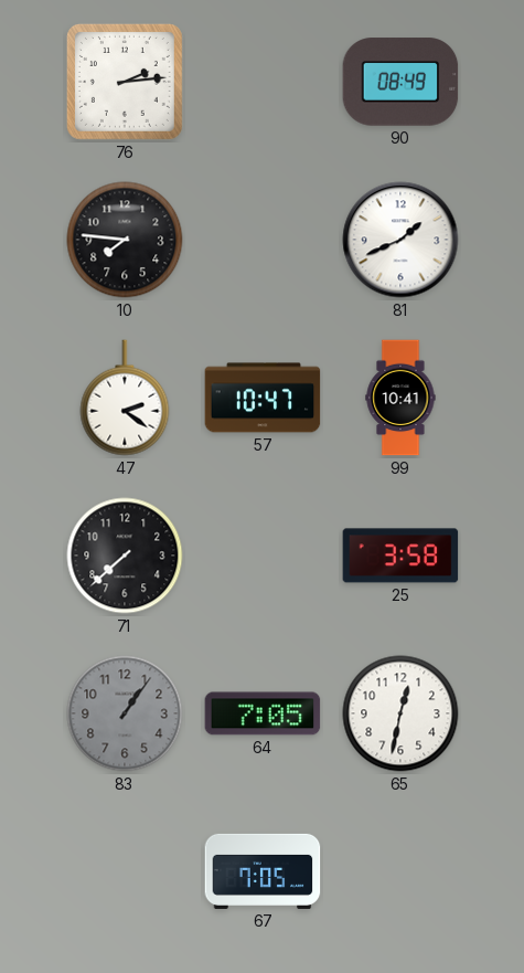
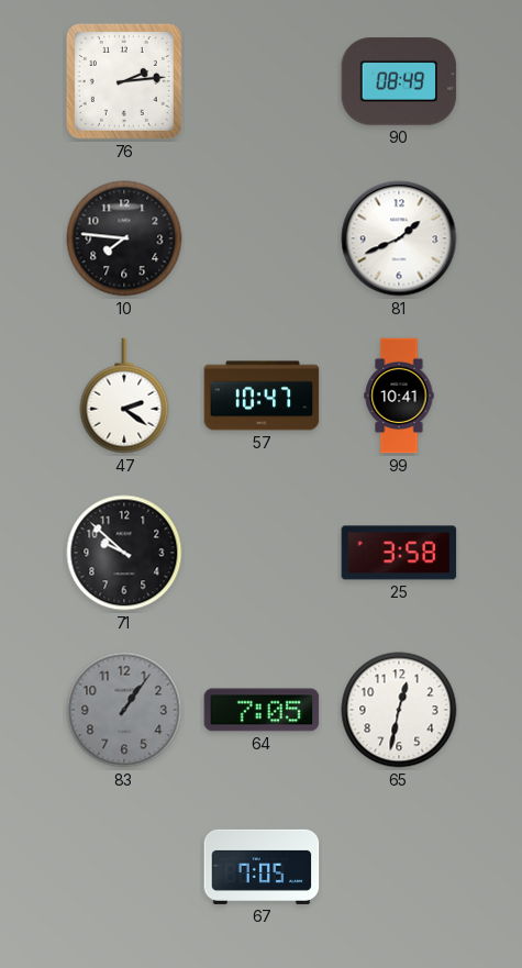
71: 7:38 -> 9:52 (124, 553)
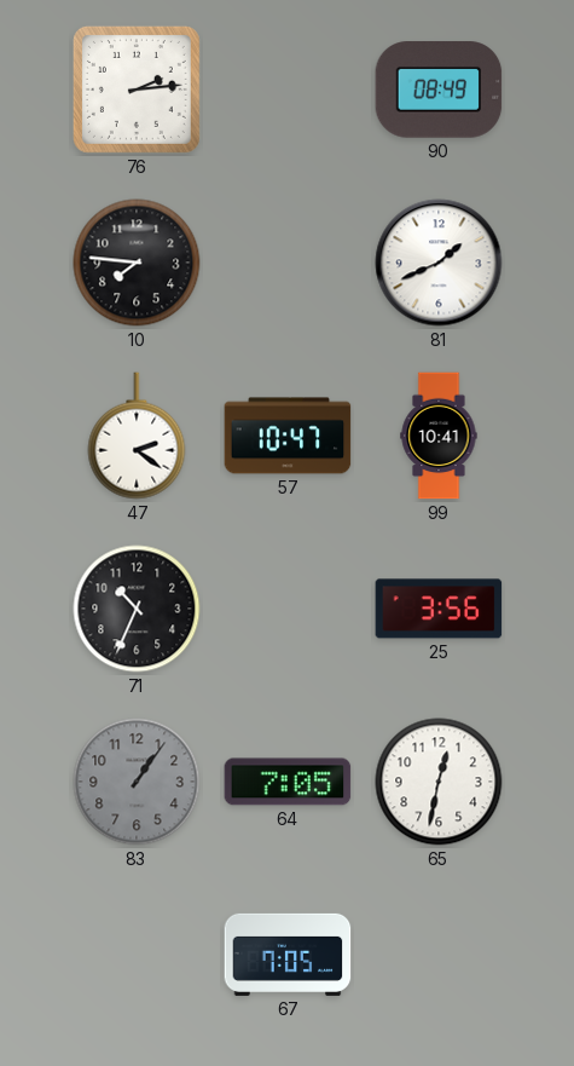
71: 9:52 -> 10:34 (137, 609)
25: 3:58 -> 3:56 (439, 609)
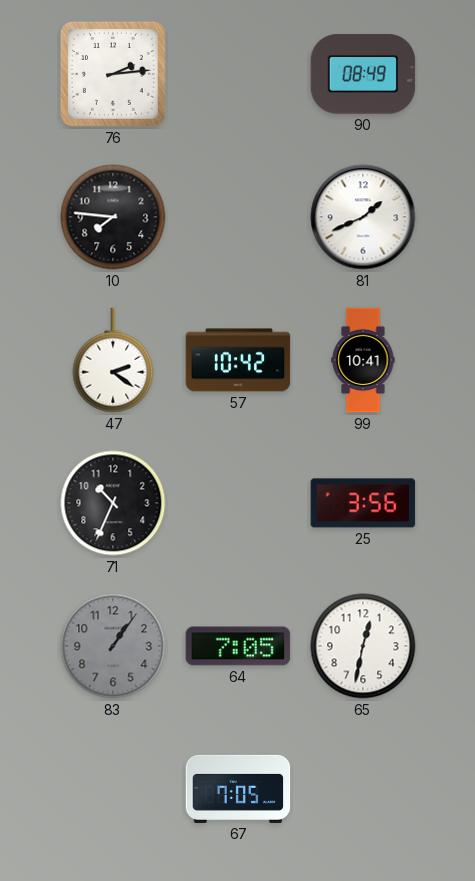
57: 10:47 -> 10:42 (238, 360)
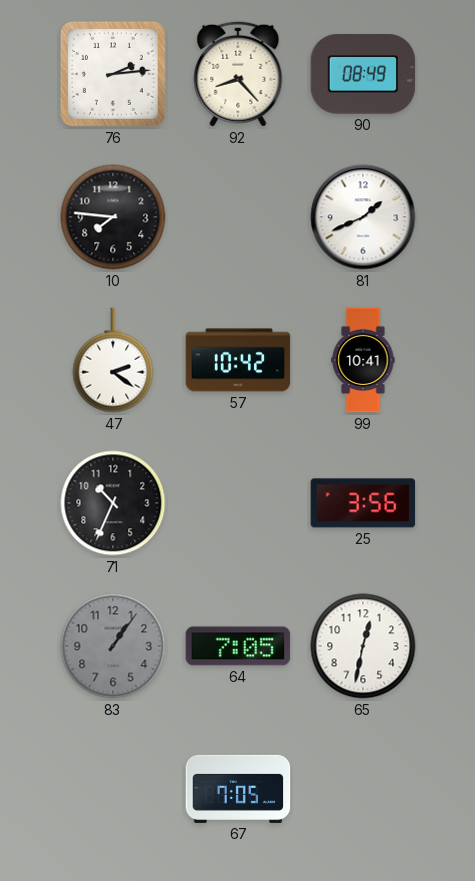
92: none -> 8:23 (238, 74)
